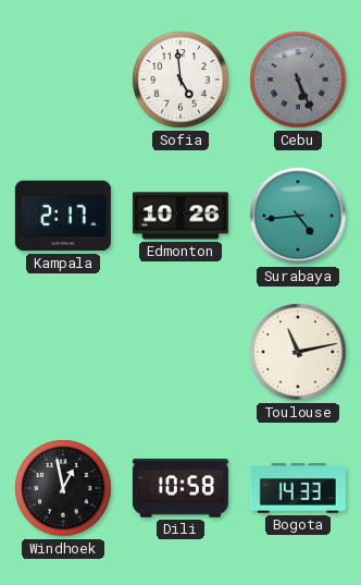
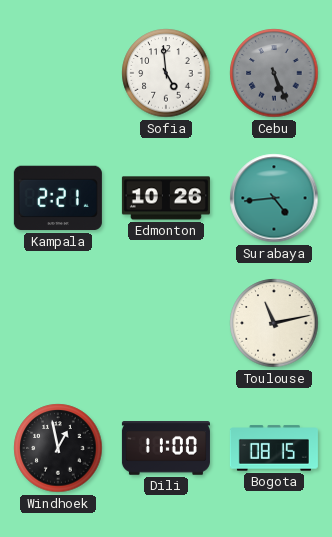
Kampala: 2:17 -> 2:21 (58, 198)
Dili: 10:58 -> 11:00 (166, 448)
Bogota: 14:33 -> 08:15 (274, 448)
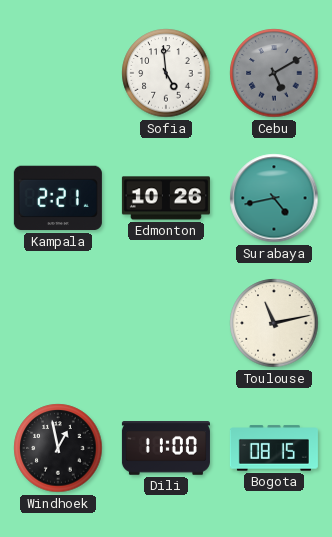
Cebu: 5:26 -> 5:10 (274, 73)
Surabaya: 4:44 -> 4:43 (274, 198)
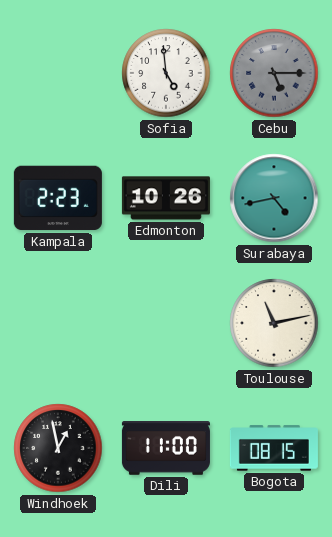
Cebu: 5:10 -> 5:15 (274, 73)
Kampala: 2:21 -> 2:23 (58, 198)
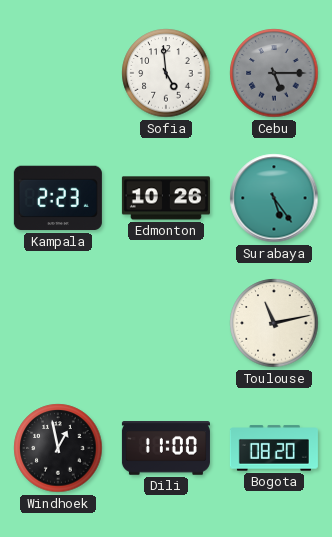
Surabaya: 4:43 -> 5:24 (274, 198)
Bogota: 08:15 -> 08:20 (274, 448)
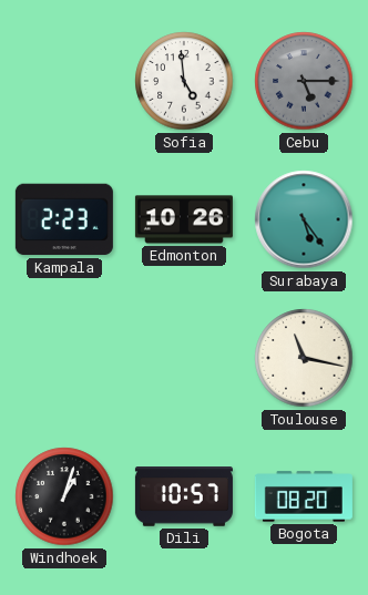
Toulouse: 11:13 -> 11:17 (304, 358)
Windhoek: 12:58 -> 1:03 (64, 496)
Dili: 11:00 -> 10:57 (184, 496)
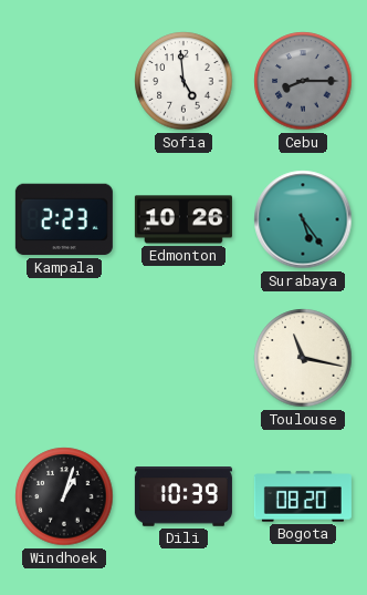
Cebu: 5:15 -> 8:15 (303, 81)
Dili: 10:57 -> 10:39 (183, 496)
